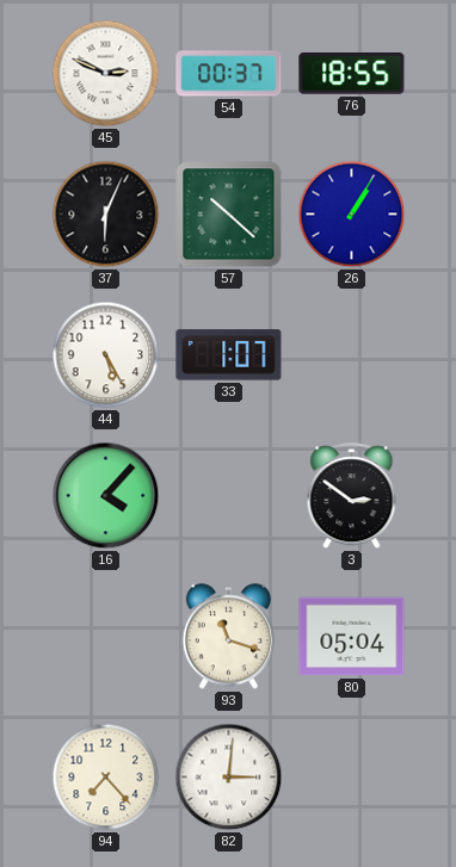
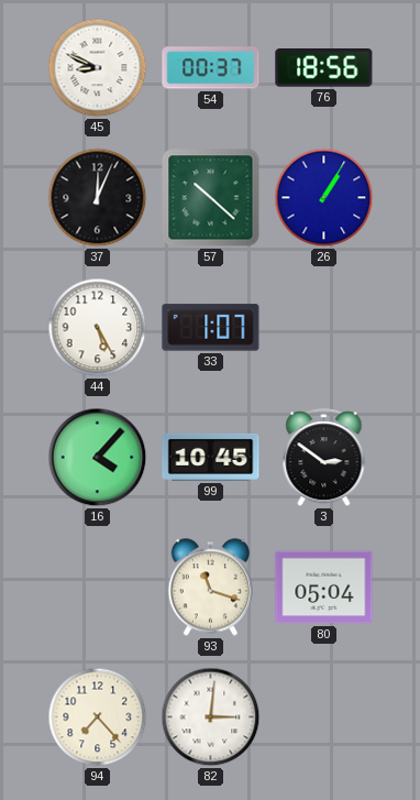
45: 2:49 -> 8:49 (98, 68)
76: 18:55 -> 18:56 (324, 68)
37: 6:04 -> 12:04 (98, 198)
99: none -> 10:45 (211, 457)
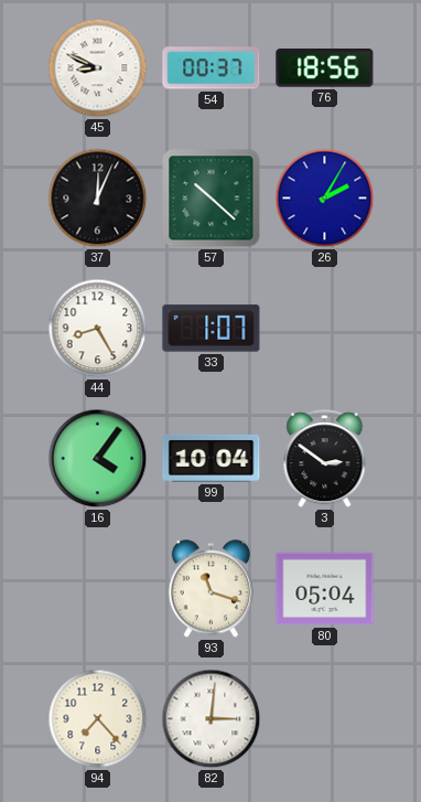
26: 1:05 -> 2:05 (325, 199)
44: 5:25 -> 8:25 (98, 329)
16: 4:07 -> 4:06 (98, 459)
99: 10:45 -> 10:04 (212, 458)
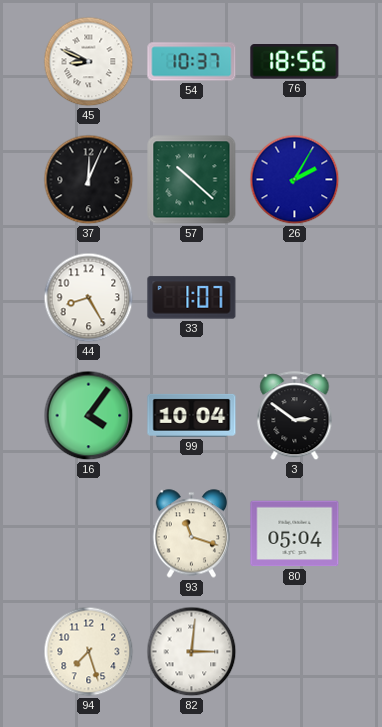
54: 00:37 -> 10:37 (192, 62)
94: 7:23 -> 7:27 (89, 652)
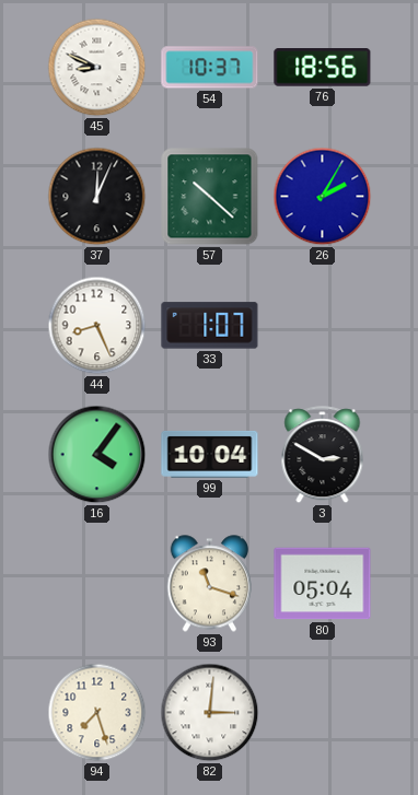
44: 8:25 -> 8:26 (97, 326)
3: 2:51 -> 2:50 (323, 455)
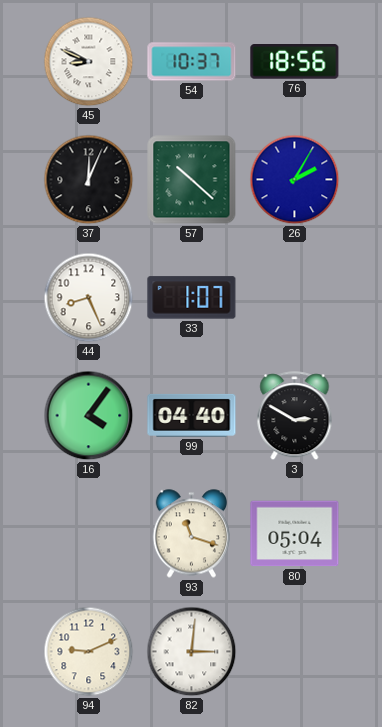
99: 10:04 -> 04:40 (192, 415)
94: 7:27 -> 9:11 (89, 652)
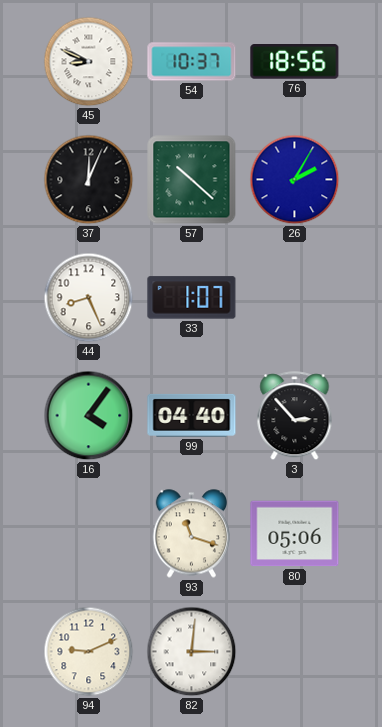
3: 2:50 -> 2:53 (295, 416)
80: 05:04 -> 05:06 (295, 534)
